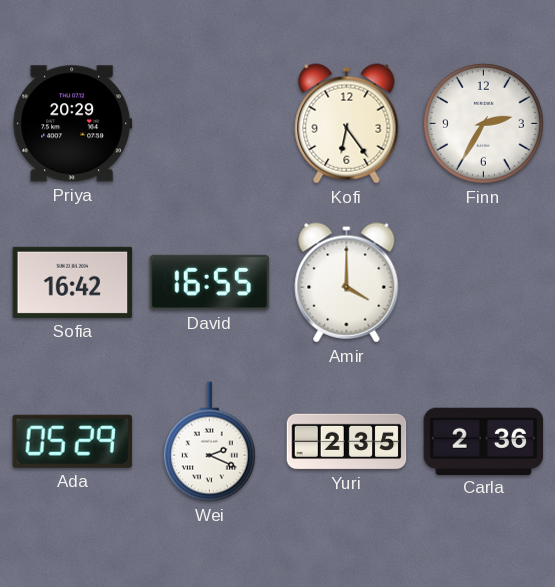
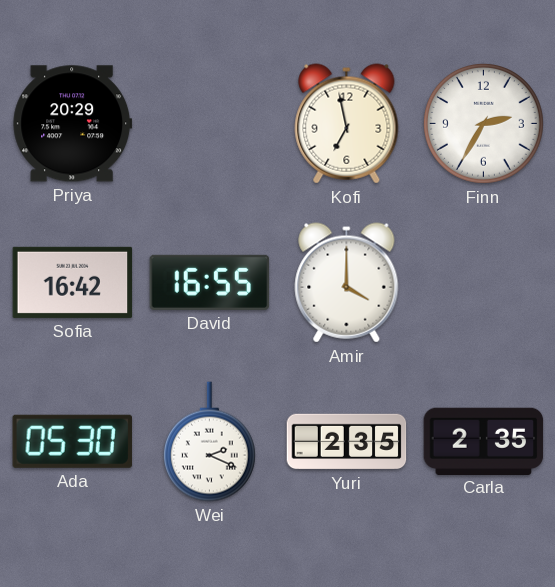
Kofi: 6:24 -> 6:58 (347, 124)
Ada: 05:29 -> 05:30 (72, 441)
Carla: 2:36 -> 2:35 (484, 441)
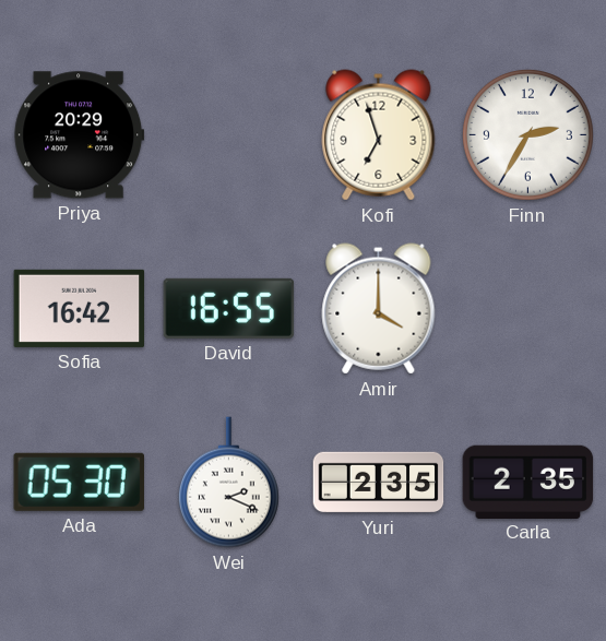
Kofi: 6:58 -> 6:57 (379, 135)
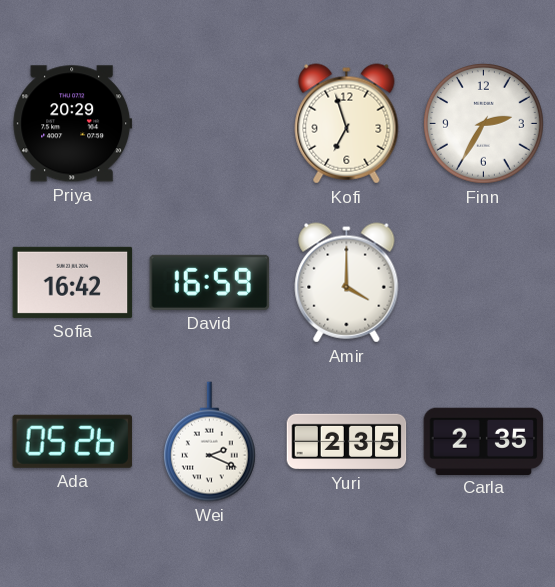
David: 16:55 -> 16:59 (210, 282)
Ada: 05:30 -> 05:26 (72, 441)
